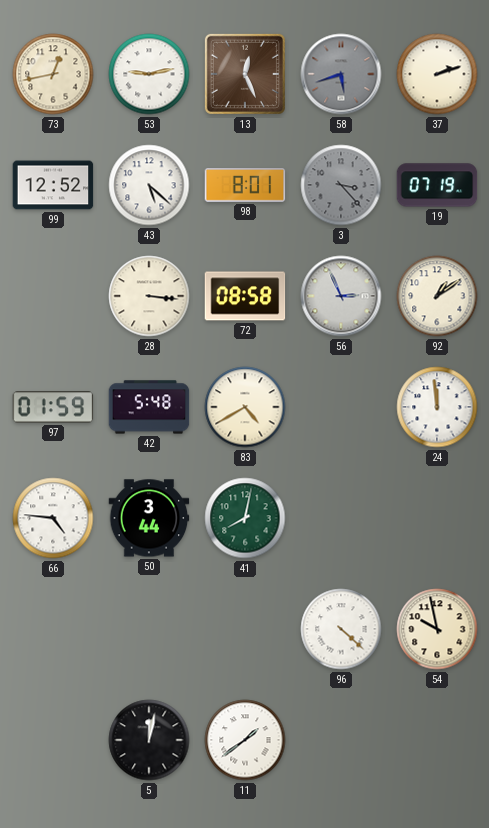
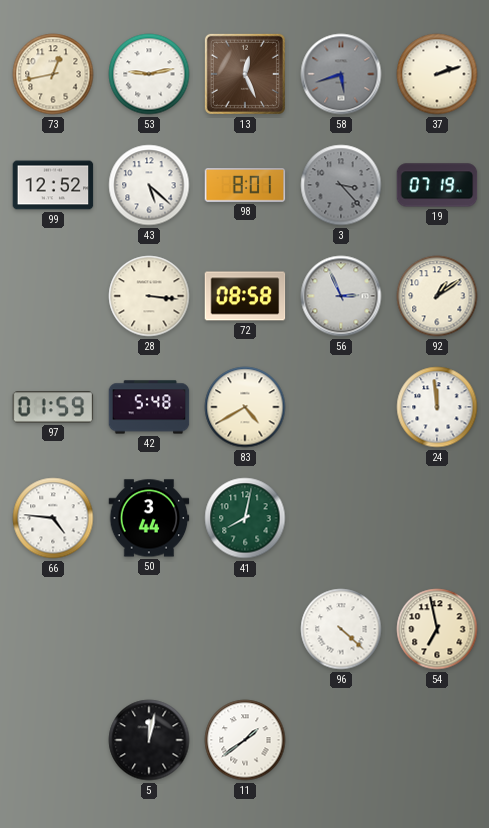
54: 9:58 -> 6:58 (437, 629)
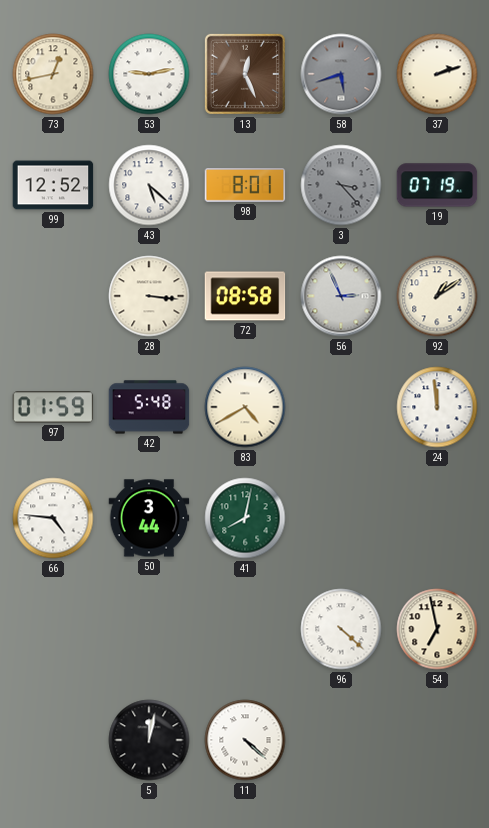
11: 1:39 -> 4:22 (245, 740)
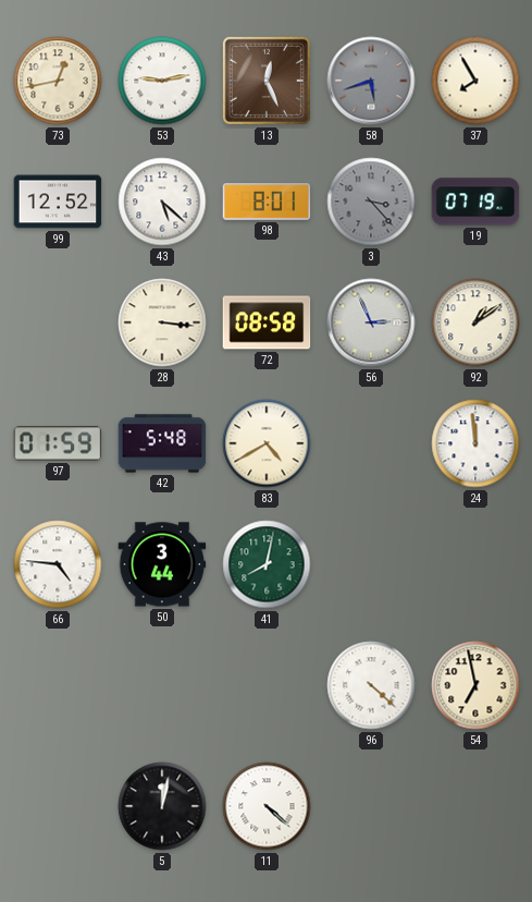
37: 2:12 -> 7:55 (475, 81)
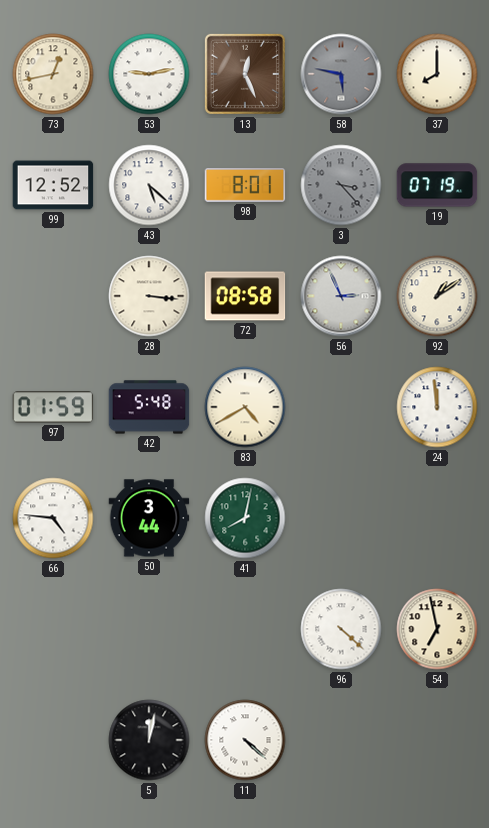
58: 5:42 -> 5:47 (341, 74)
37: 7:55 -> 8:00 (437, 74)
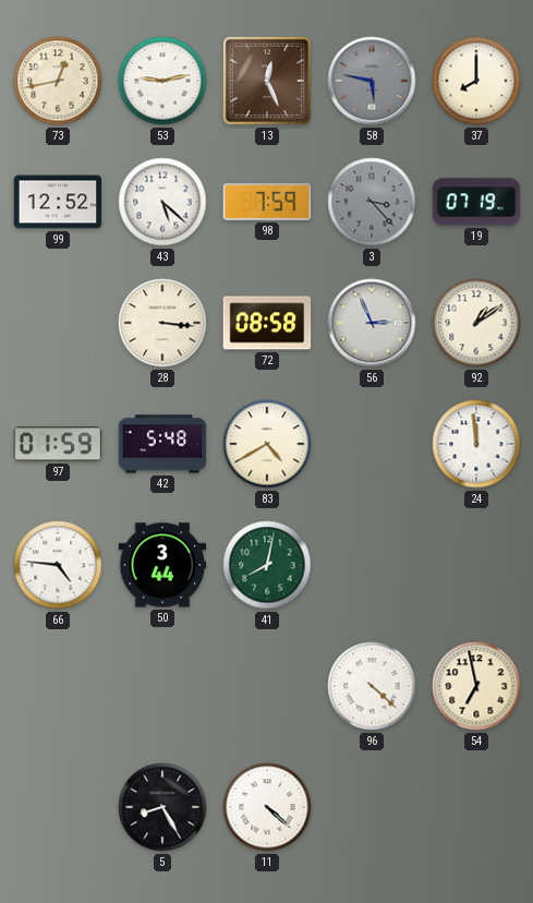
98: 8:01 -> 7:59 (267, 203)
5: 12:02 -> 8:25 (162, 807)
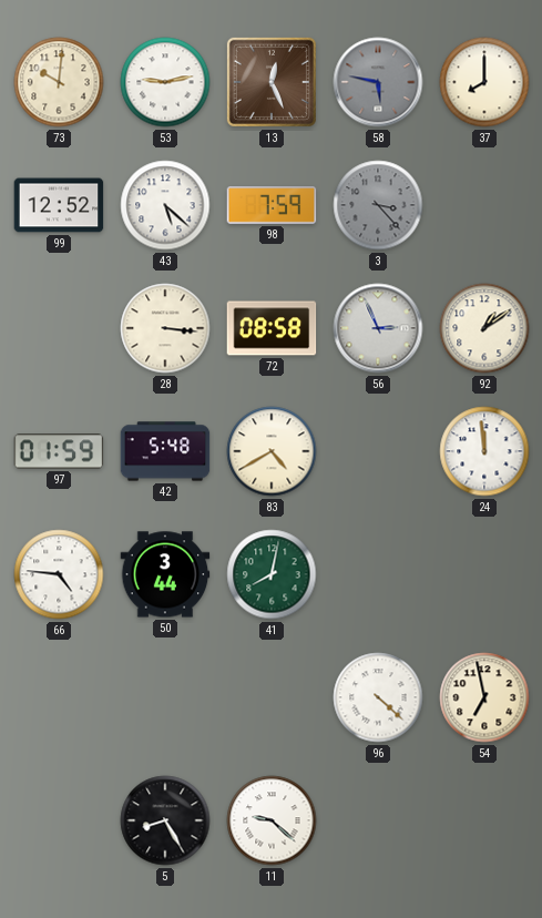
73: 12:43 -> 10:01 (59, 82)
19: 07:19 -> none (476, 202)
11: 4:22 -> 9:22 (272, 820)
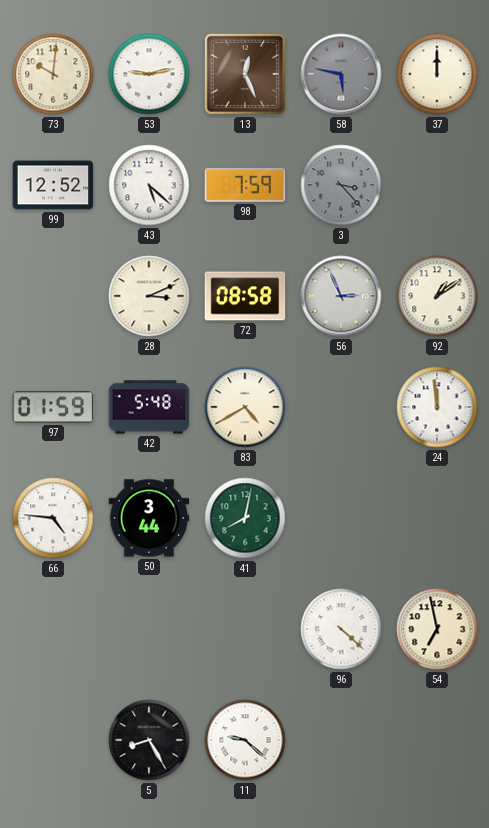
37: 8:00 -> 12:00 (437, 74)
28: 3:16 -> 3:11 (149, 296)
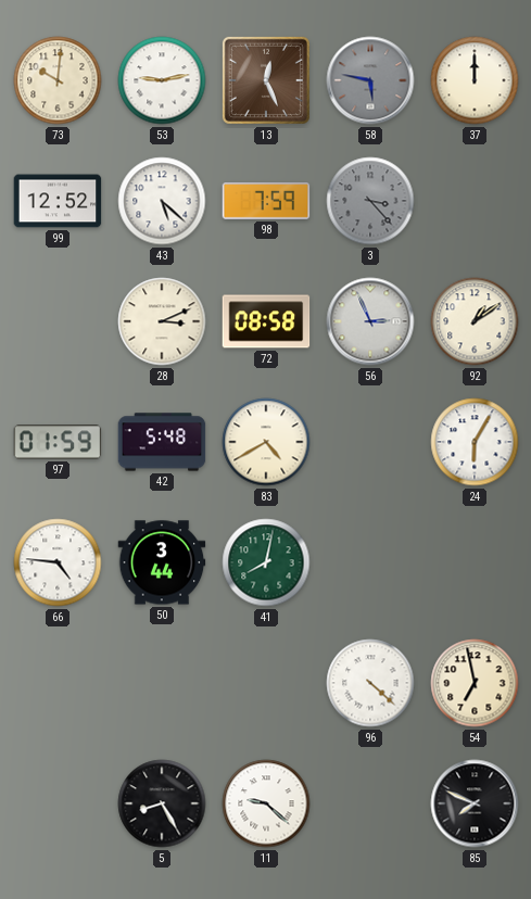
24: 11:59 -> 6:05 (475, 442)
85: none -> 7:49 (475, 803)
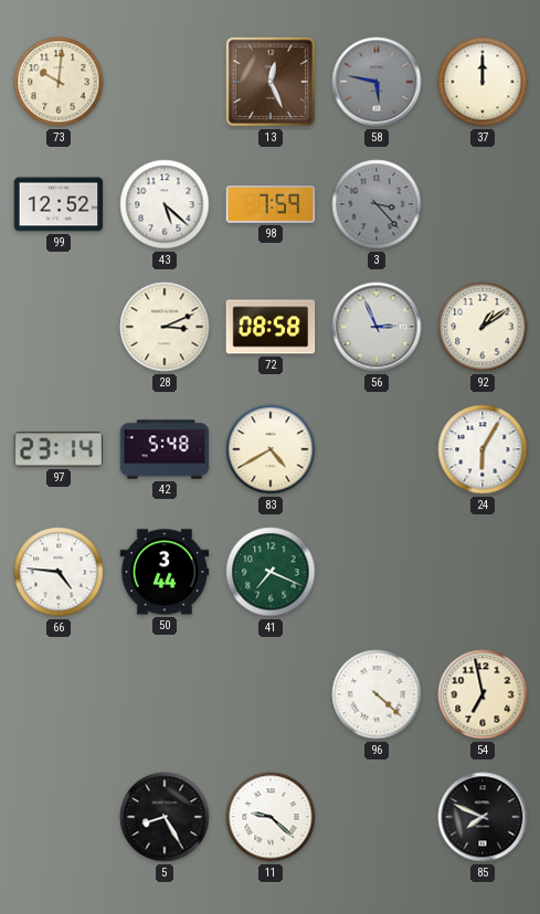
53: 9:13 -> none (162, 80)
97: 01:59 -> 23:14 (59, 449)
41: 8:02 -> 7:19 (271, 572)
